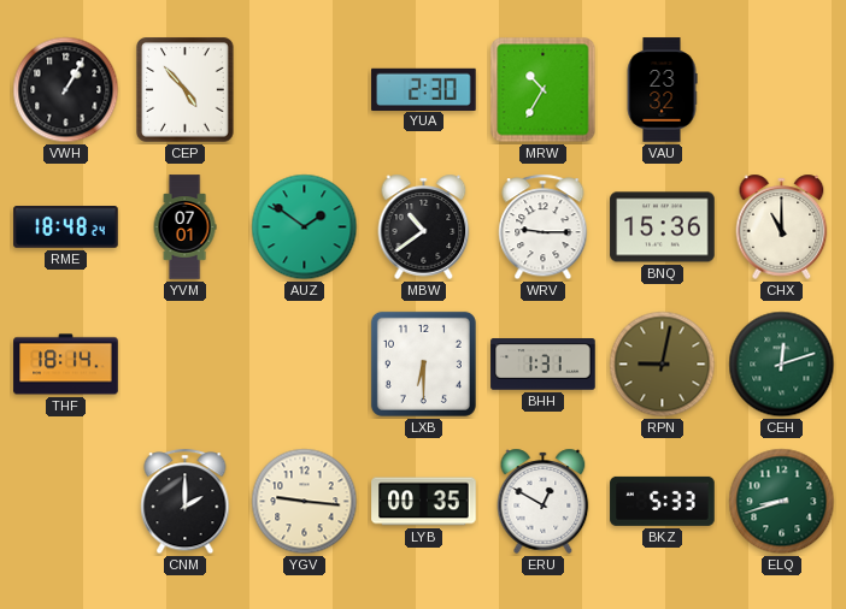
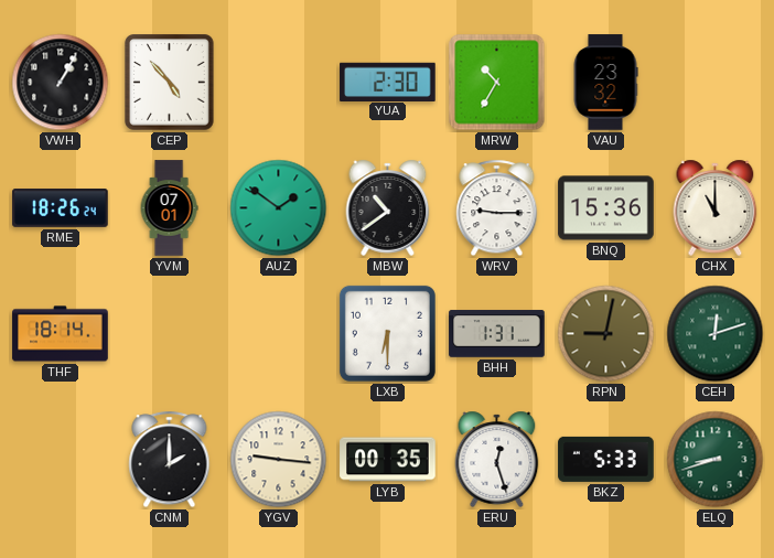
RME: 18:48 -> 18:26 (61, 208)
ERU: 12:50 -> 12:27 (497, 459)
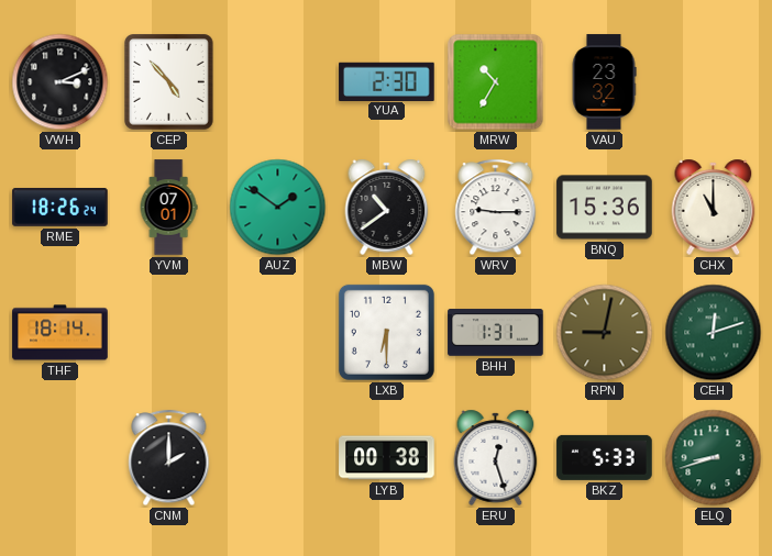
VWH: 1:05 -> 3:11 (60, 82)
YGV: 9:16 -> none (279, 460)
LYB: 00:35 -> 00:38 (387, 458)
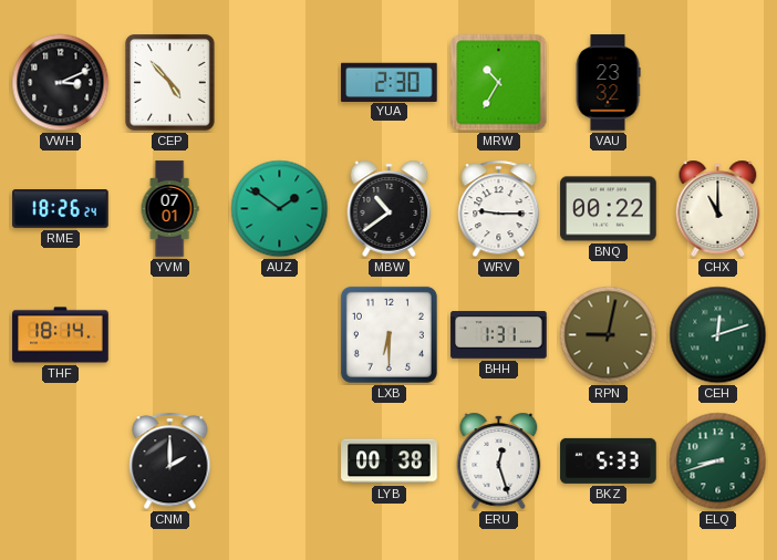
BNQ: 15:36 -> 00:22 (609, 209)
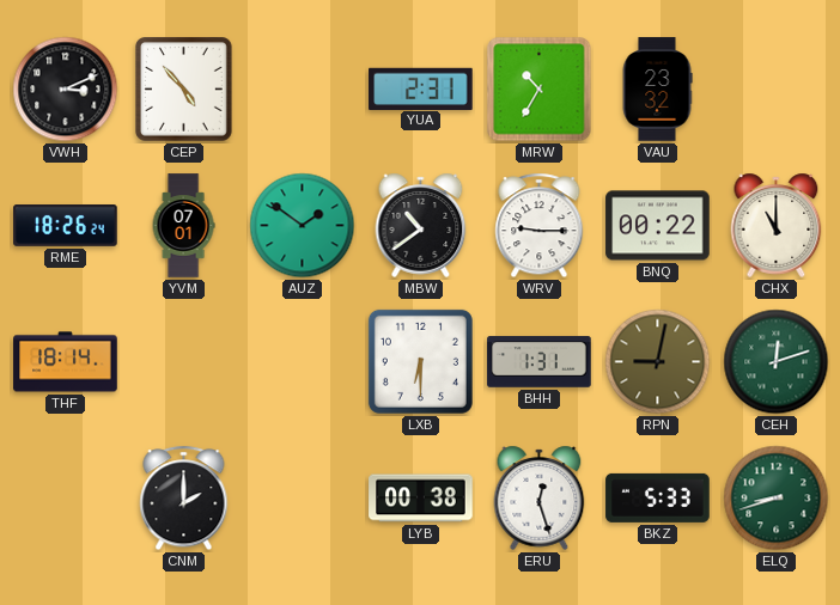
YUA: 2:30 -> 2:31 (421, 88)
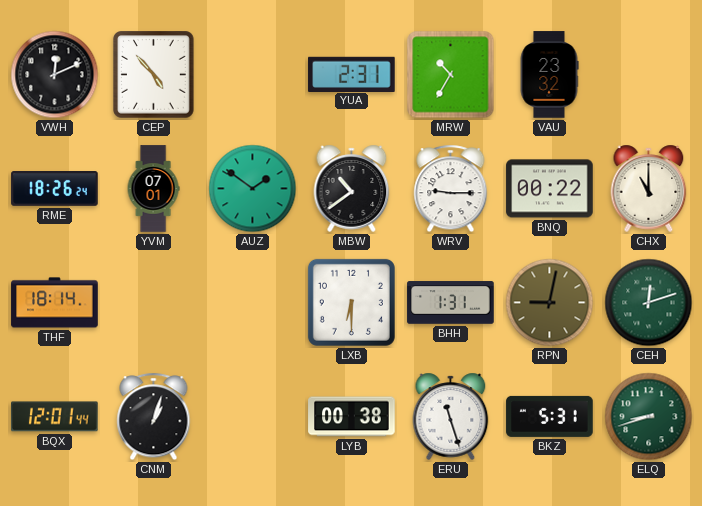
VWH: 3:11 -> 12:11 (55, 75)
BQX: none -> 12:01 (55, 417)
CNM: 2:00 -> 1:03 (154, 417)
ERU: 12:27 -> 11:27 (451, 416)
BKZ: 5:33 -> 5:31 (550, 416)
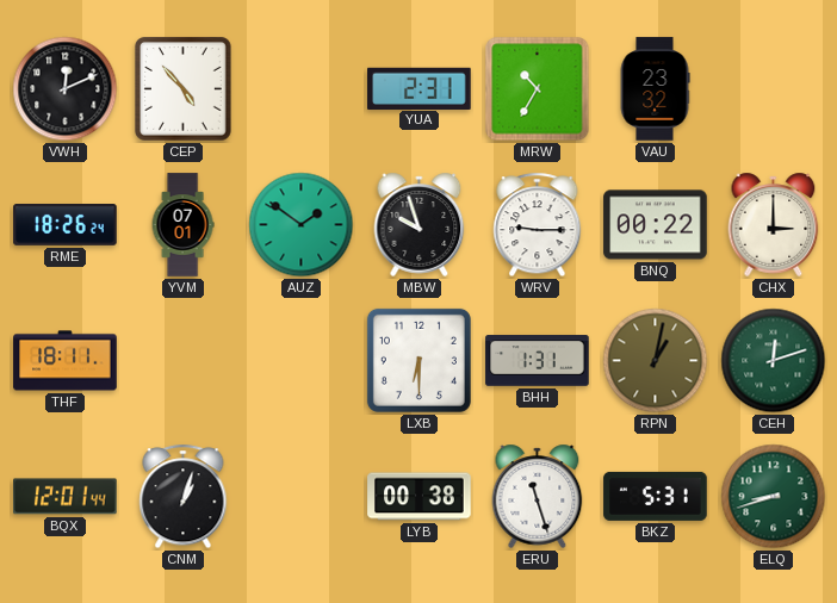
MBW: 10:39 -> 9:57 (420, 224)
CHX: 11:00 -> 3:00 (774, 224)
THF: 18:14 -> 18:11 (66, 361)
RPN: 9:02 -> 1:02 (656, 361)
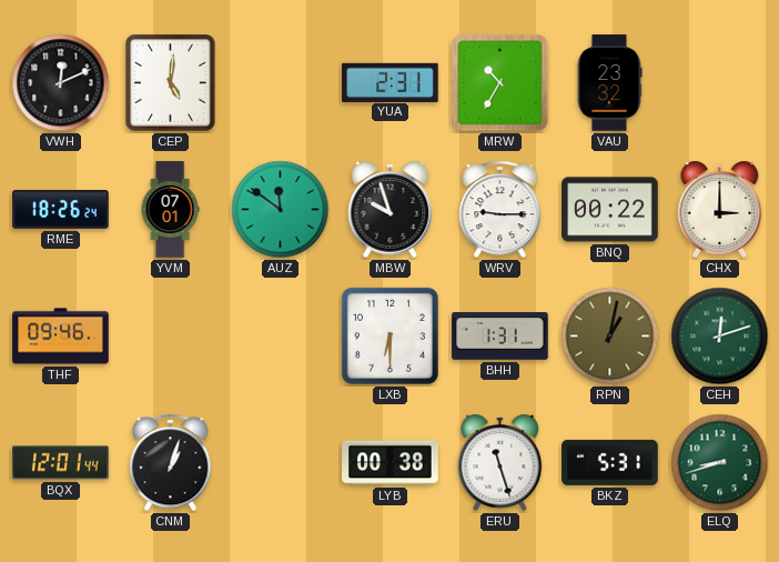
CEP: 4:53 -> 5:01 (171, 83)
AUZ: 1:51 -> 11:51 (281, 210)
THF: 18:11 -> 09:46 (61, 337)
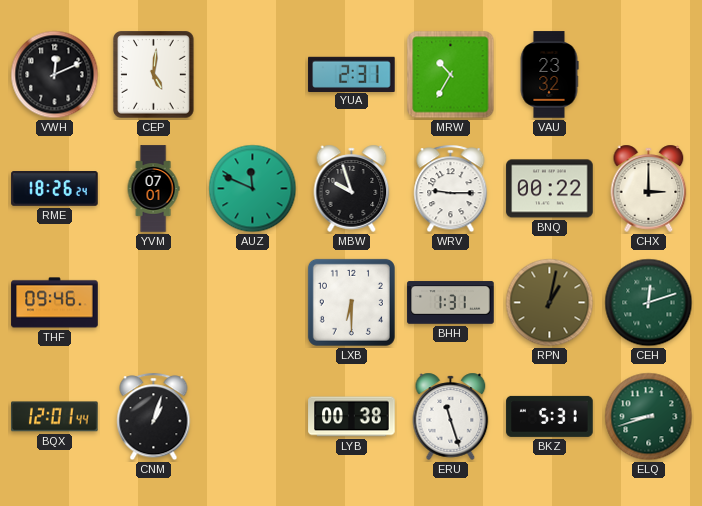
AUZ: 11:51 -> 11:49 (253, 189)
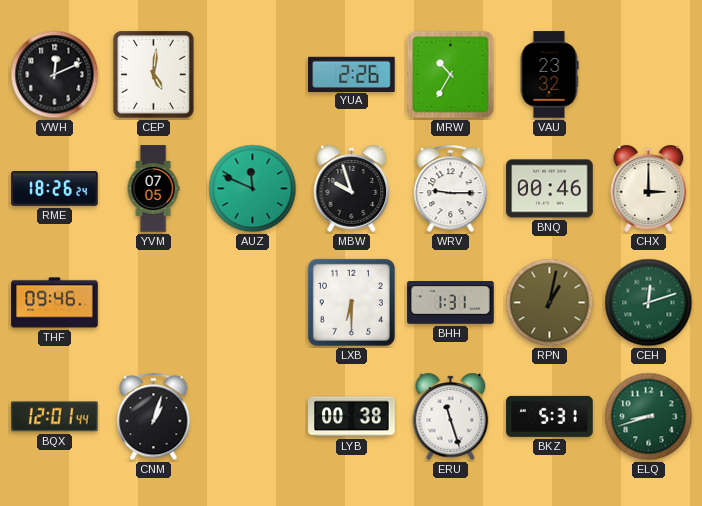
YUA: 2:31 -> 2:26 (352, 74)
YVM: 07:01 -> 07:05 (153, 189)
BNQ: 00:22 -> 00:46 (550, 189)
